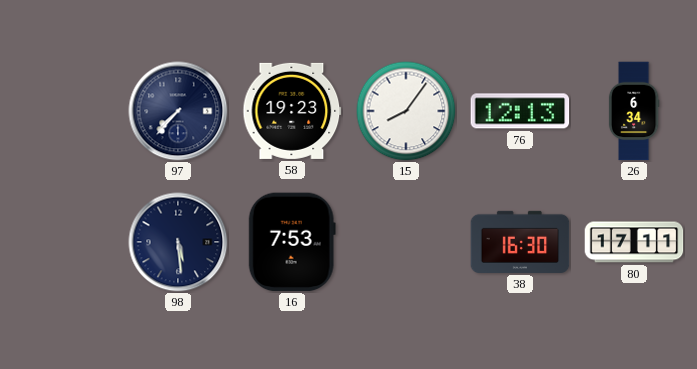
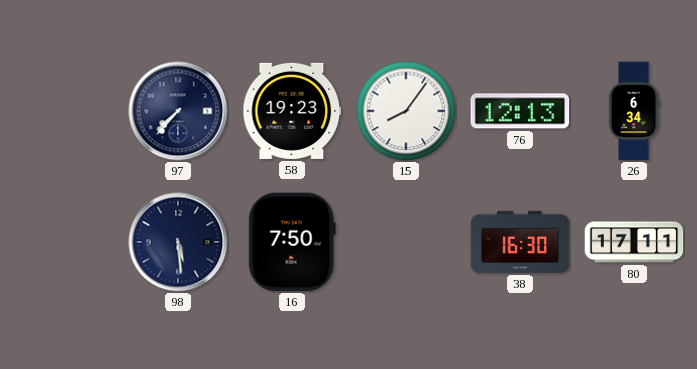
16: 7:53 -> 7:50 (292, 242)
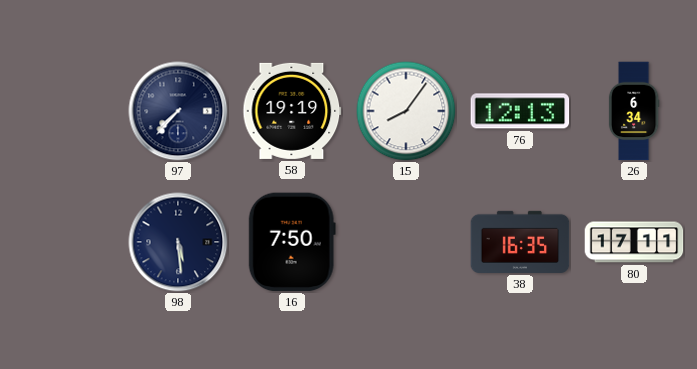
58: 19:23 -> 19:19 (292, 111)
38: 16:30 -> 16:35 (520, 242)
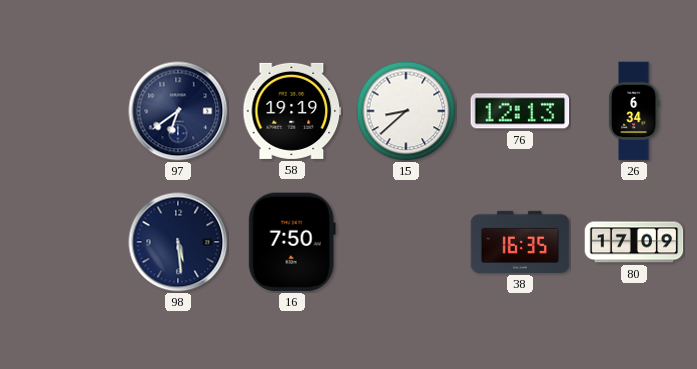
97: 7:37 -> 6:39 (178, 111)
15: 8:06 -> 8:38 (406, 111)
80: 17:11 -> 17:09 (634, 242)
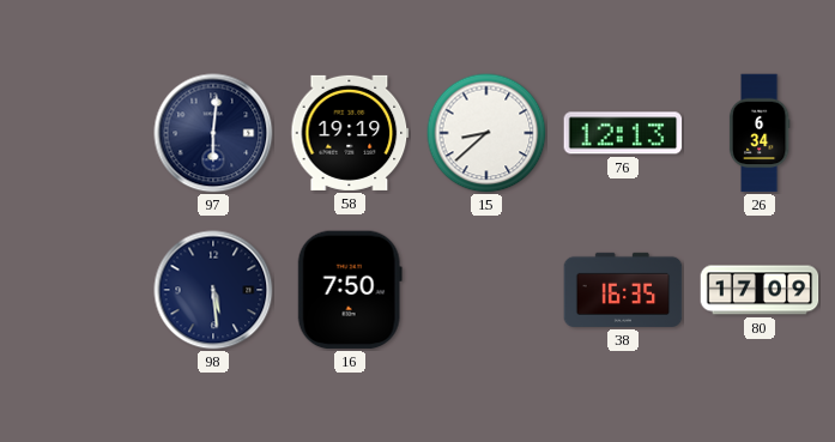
97: 6:39 -> 6:01 (213, 133)
